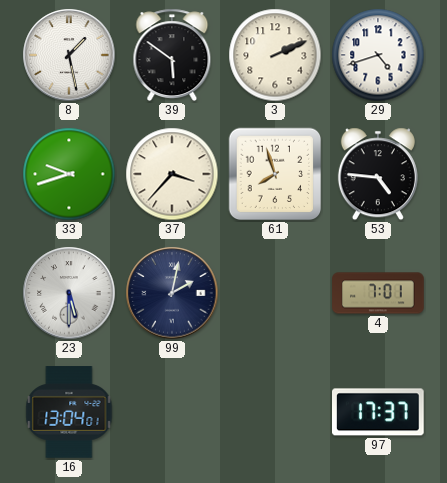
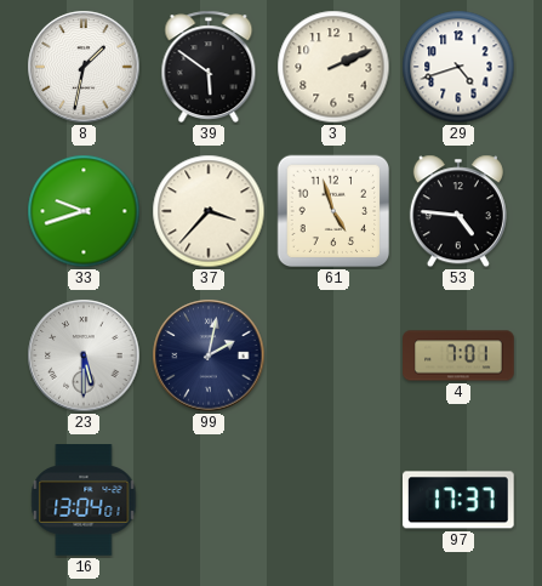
8: 1:28 -> 1:32 (84, 67)
61: 7:57 -> 4:57 (333, 211)
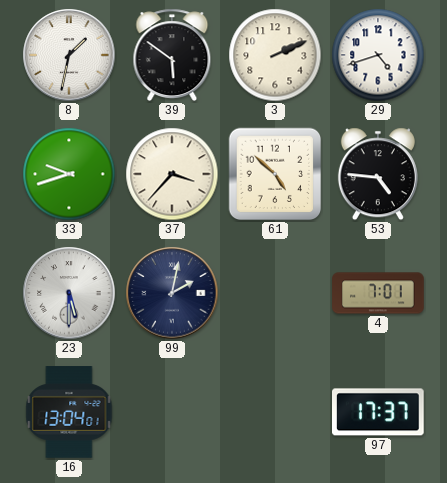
61: 4:57 -> 4:52 (275, 174)
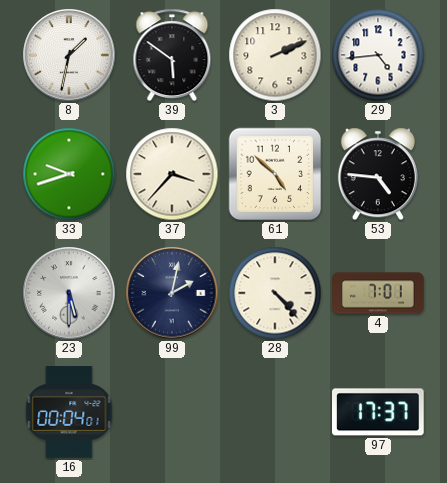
29: 4:42 -> 4:44 (378, 55)
28: none -> 4:23 (275, 293)
16: 13:04 -> 00:04 (69, 412)
